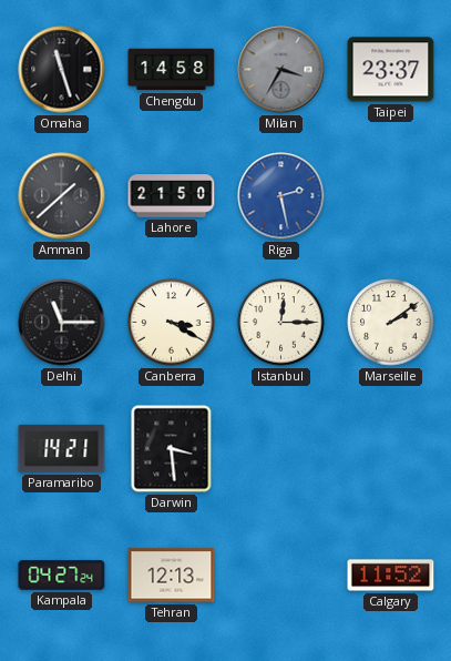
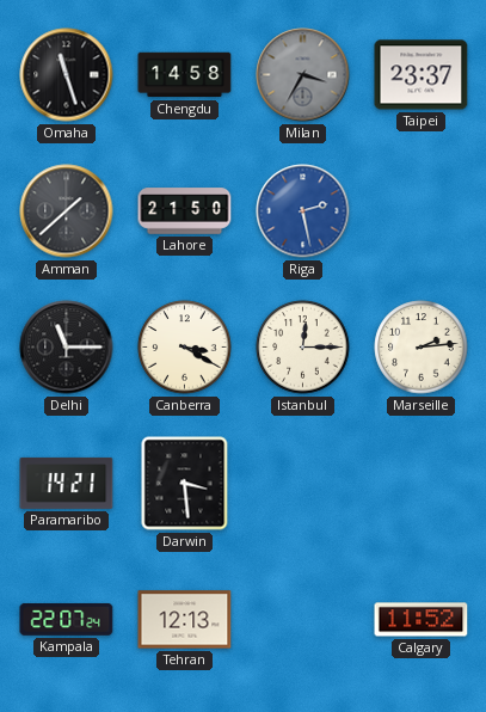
Marseille: 2:09 -> 2:14 (422, 348)
Kampala: 04:27 -> 22:07 (67, 619)
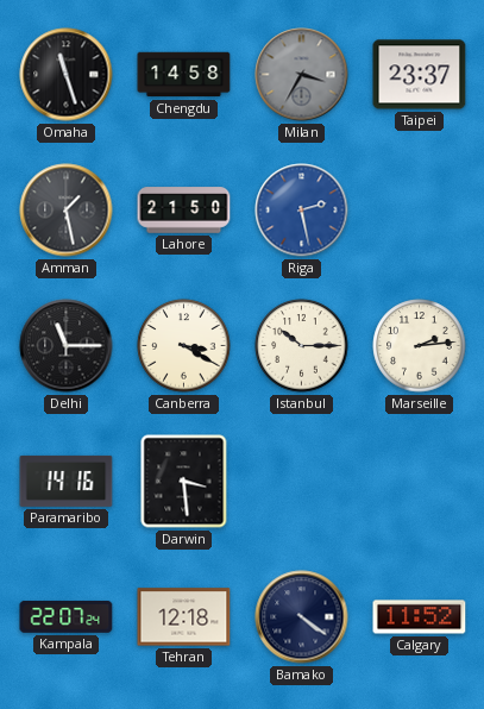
Amman: 1:38 -> 1:28 (67, 211)
Istanbul: 12:15 -> 10:15 (302, 346)
Paramaribo: 14:21 -> 14:16 (67, 481)
Tehran: 12:13 -> 12:18 (184, 617)
Bamako: none -> 4:21 (302, 617)
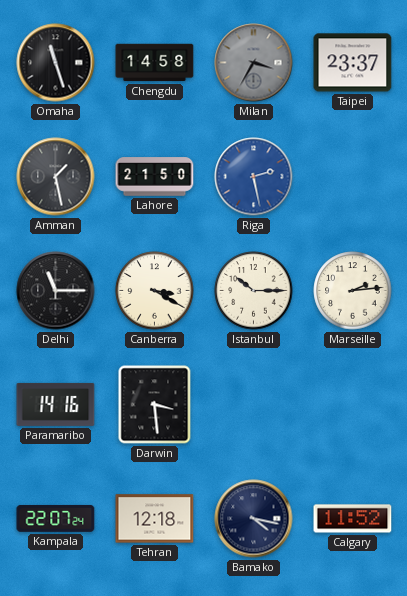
Bamako: 4:21 -> 4:17 (254, 519)
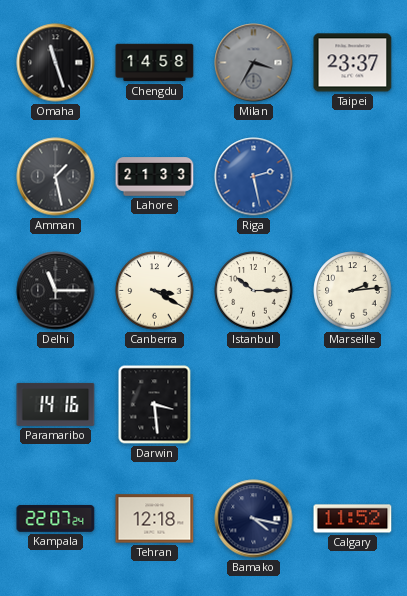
Lahore: 21:50 -> 21:33 (155, 177)
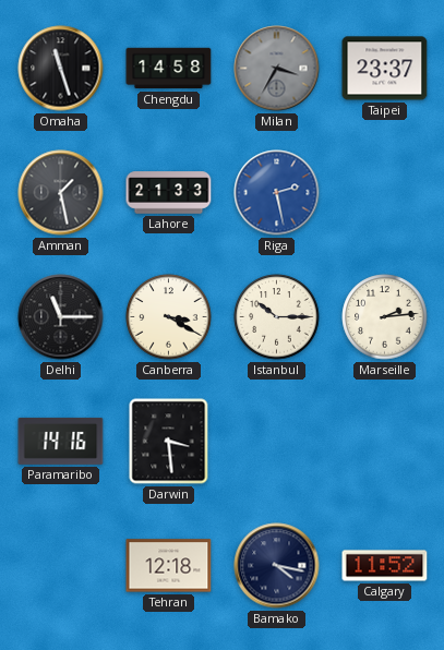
Kampala: 22:07 -> none (56, 518)
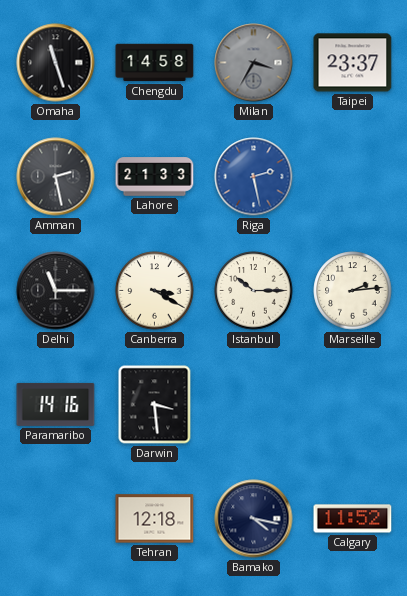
Amman: 1:28 -> 2:28 (56, 177)
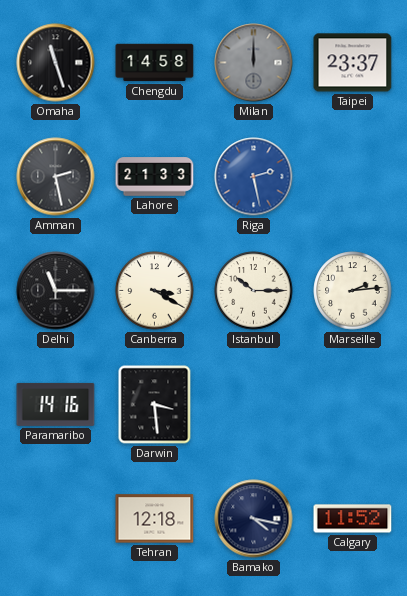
Milan: 3:35 -> 12:00 (254, 63)
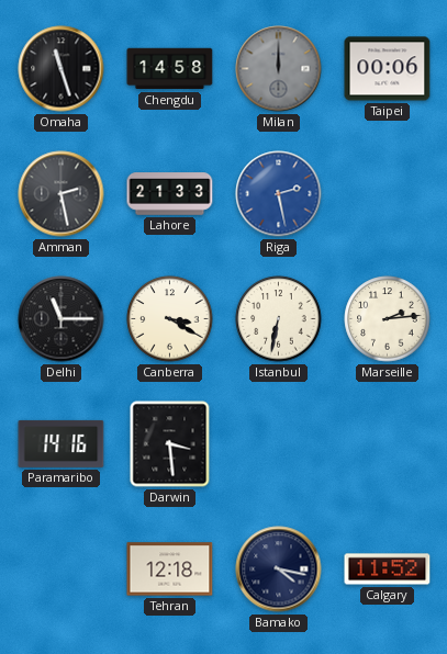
Taipei: 23:37 -> 00:06 (388, 69)
Istanbul: 10:15 -> 6:32 (279, 319)
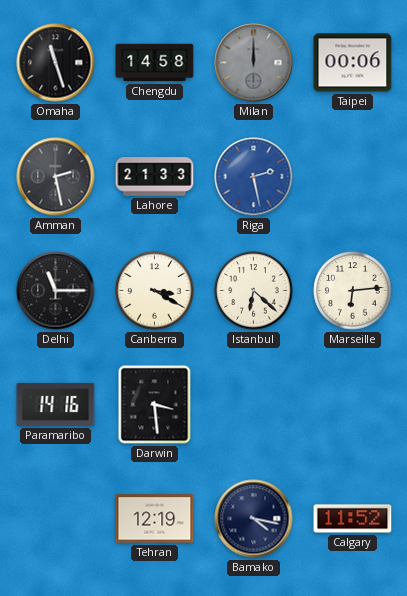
Istanbul: 6:32 -> 6:22 (254, 291)
Marseille: 2:14 -> 6:14 (353, 291)
Tehran: 12:18 -> 12:19 (155, 519)
